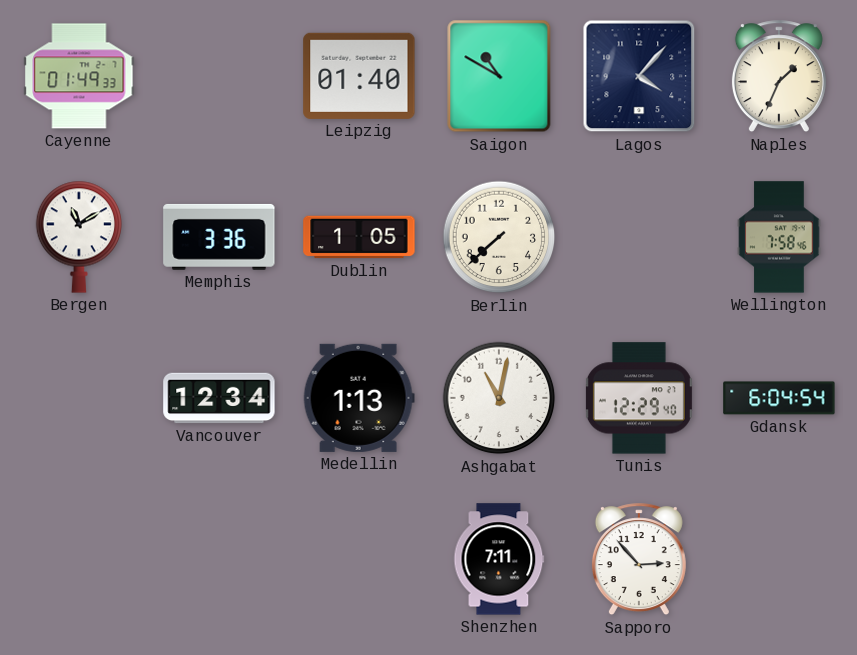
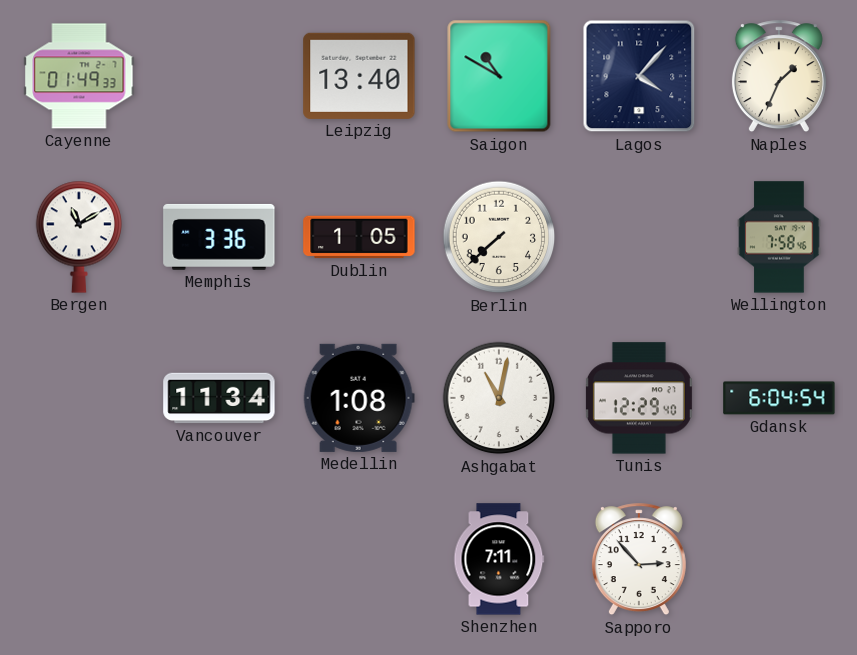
Leipzig: 01:40 -> 13:40 (359, 76)
Vancouver: 12:34 -> 11:34 (219, 398)
Medellin: 1:13 -> 1:08 (359, 398)
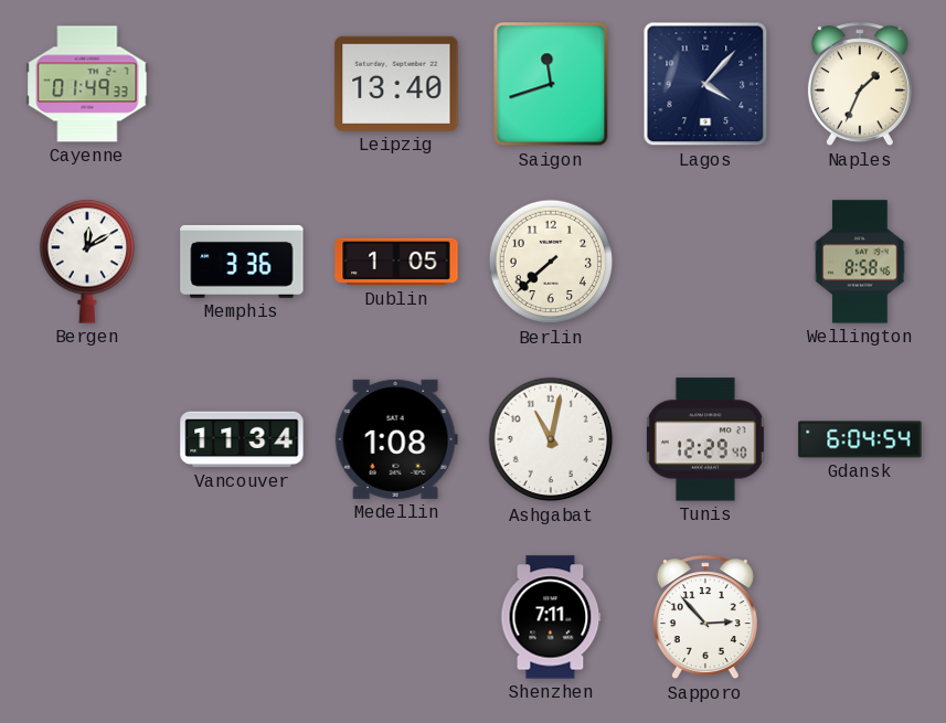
Saigon: 10:50 -> 11:42 (551, 84)
Bergen: 11:10 -> 12:10 (87, 262)
Wellington: 7:58 -> 8:58 (860, 262)
